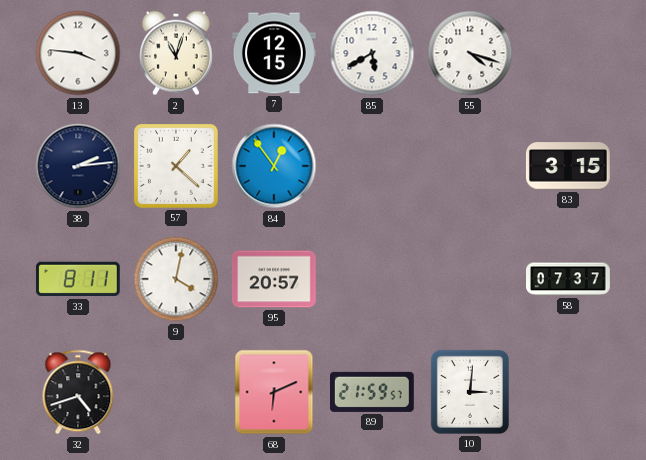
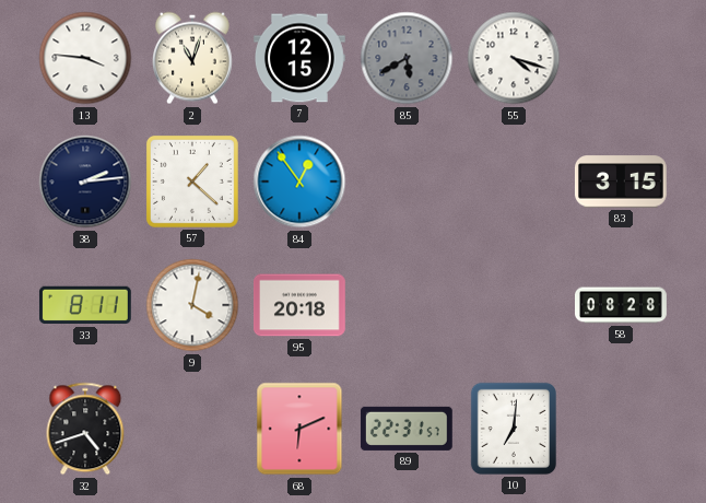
85 dial: white -> grey (407, 58)
95: 20:57 -> 20:18 (301, 305)
58: 07:37 -> 08:28 (622, 305)
89: 21:59 -> 22:31 (407, 429)
10: 3:01 -> 7:01 (514, 429)
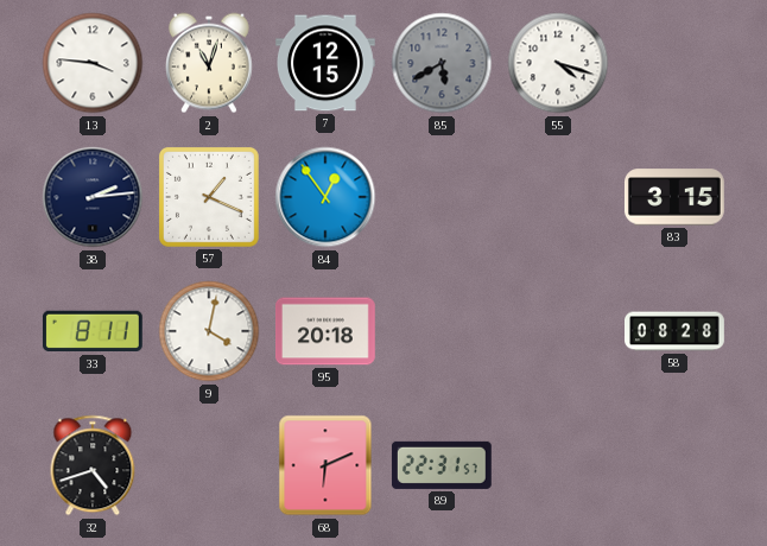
57: 1:22 -> 1:19 (209, 197)
10: 7:01 -> none (514, 429)
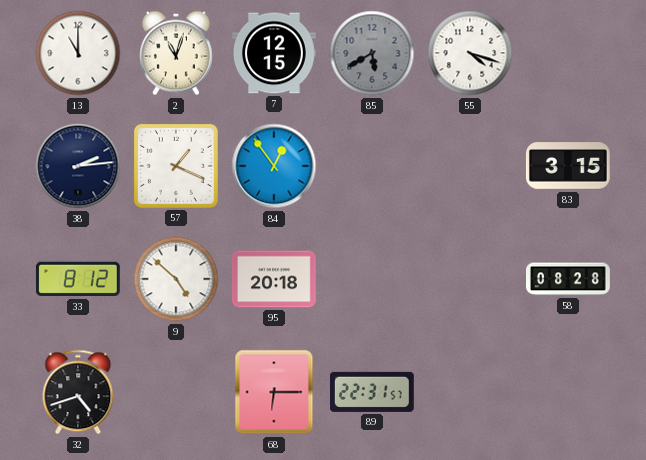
13: 3:46 -> 11:00 (78, 53)
33: 8:11 -> 8:12 (78, 279)
9: 4:02 -> 4:52 (176, 279)
68: 6:11 -> 6:15 (274, 392)
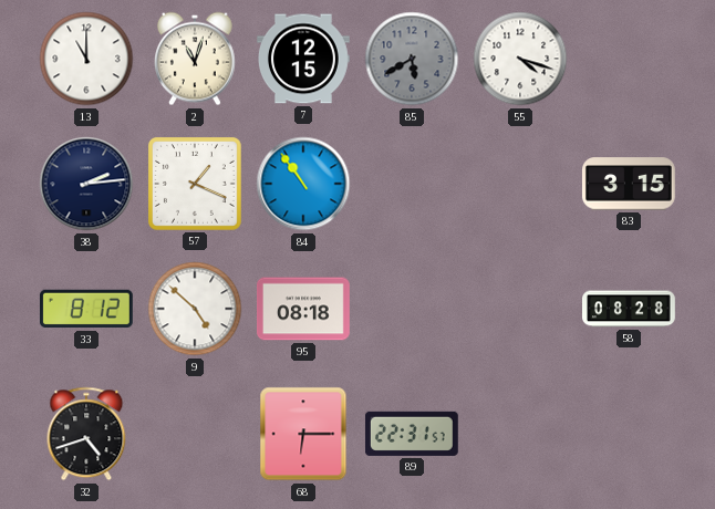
84: 12:54 -> 10:54 (303, 184)
95: 20:18 -> 08:18 (304, 309)
